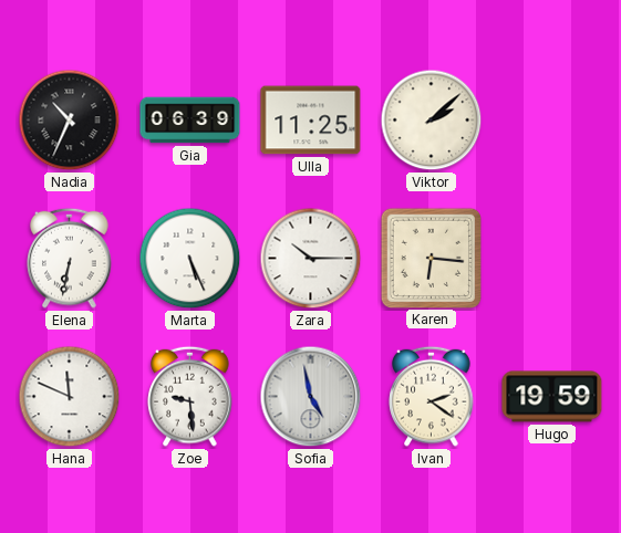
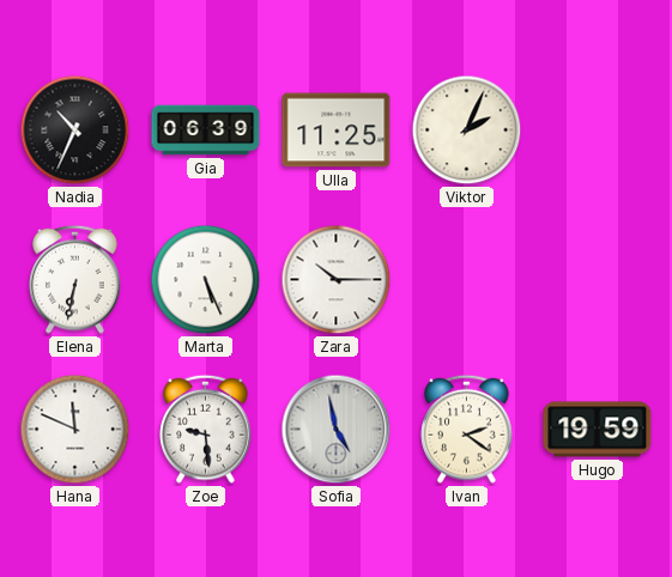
Viktor: 2:08 -> 2:04 (467, 130)
Karen: 6:16 -> none (431, 258)
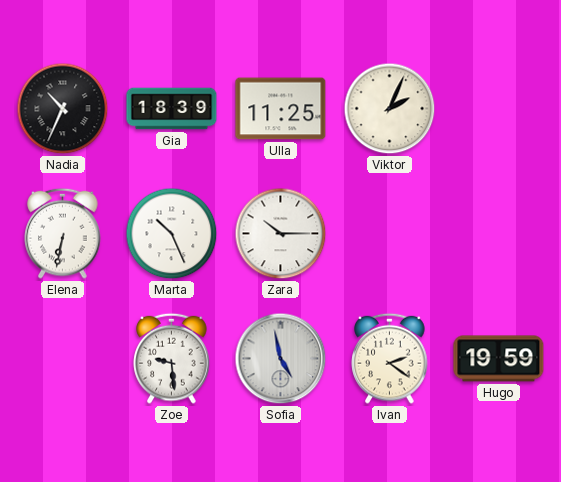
Gia: 06:39 -> 18:39 (172, 109)
Marta: 5:26 -> 10:26 (172, 234)
Hana: 11:49 -> none (75, 430)
